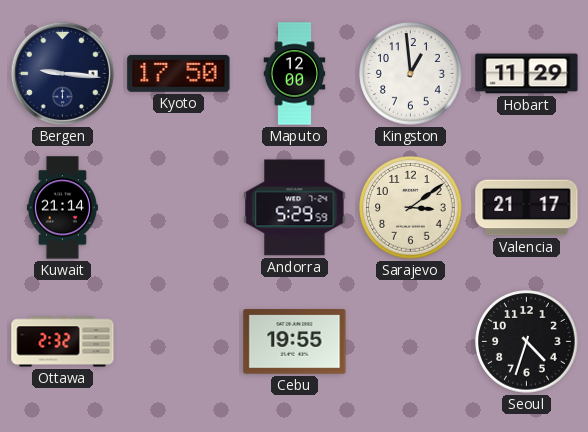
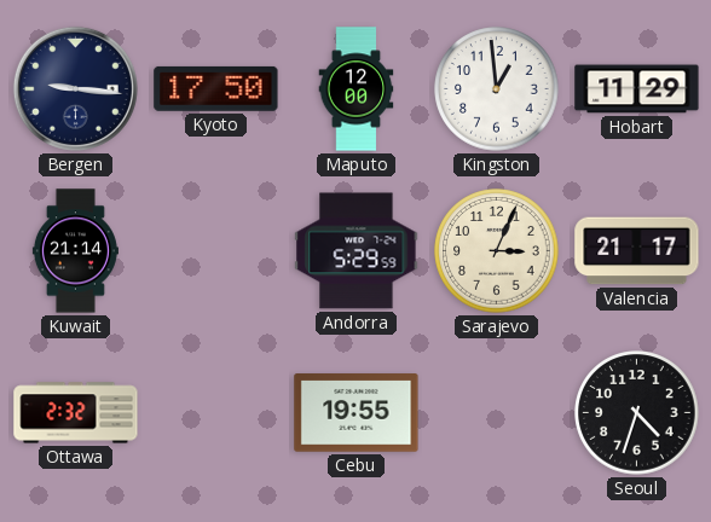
Sarajevo: 3:09 -> 3:04 (497, 251)
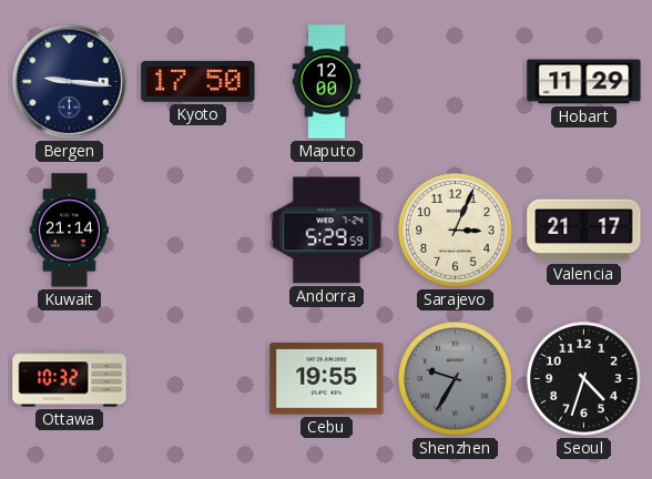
Kingston: 12:59 -> none (497, 89)
Ottawa: 2:32 -> 10:32 (70, 379)
Shenzhen: none -> 9:35 (456, 379)
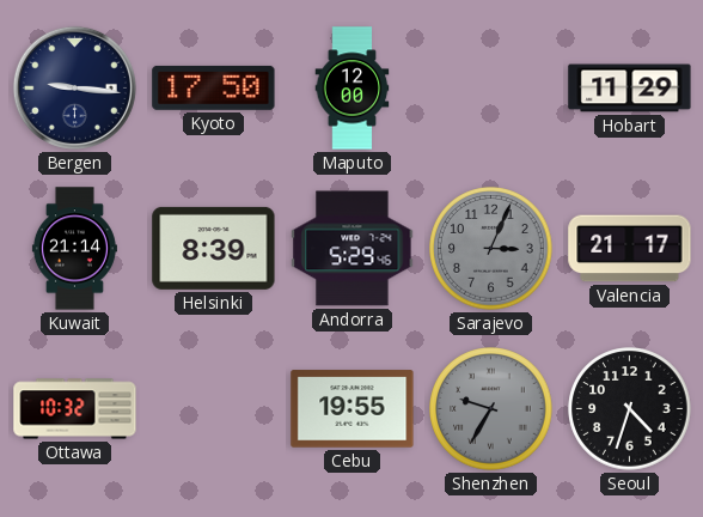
Helsinki: none -> 8:39 (214, 248)
Andorra: 5:29:59 -> 5:29:46 (353, 249)
Sarajevo dial: cream -> grey (491, 249)
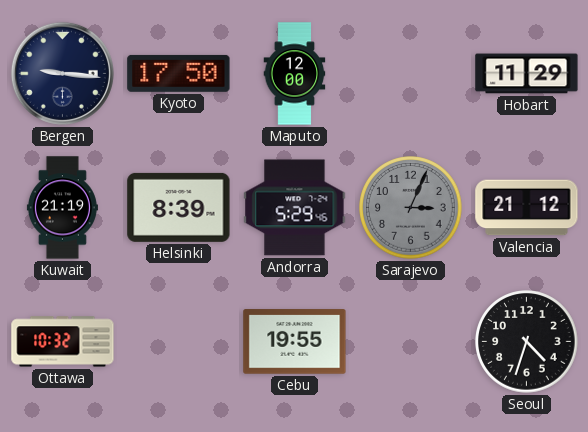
Kuwait: 21:14 -> 21:19 (62, 208)
Valencia: 21:17 -> 21:12 (527, 208)
Shenzhen: 9:35 -> none (491, 409)
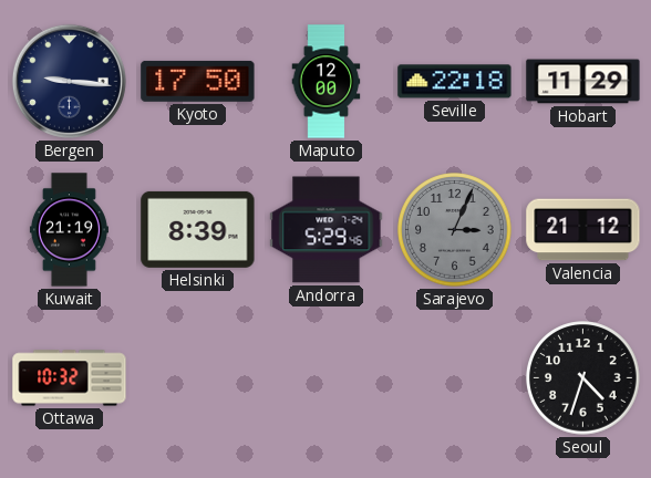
Seville: none -> 22:18 (455, 82)
Cebu: 19:55 -> none (295, 342)
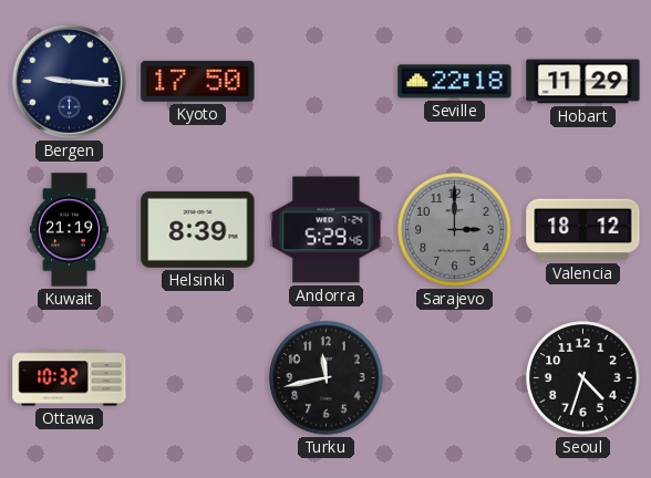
Maputo: 12:00 -> none (327, 82)
Sarajevo: 3:04 -> 3:00 (455, 230)
Valencia: 21:12 -> 18:12 (583, 230)
Turku: none -> 11:43 (327, 378)
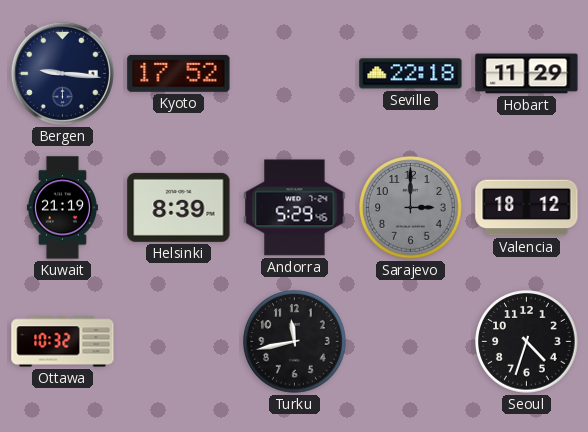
Kyoto: 17:50 -> 17:52 (179, 73)
